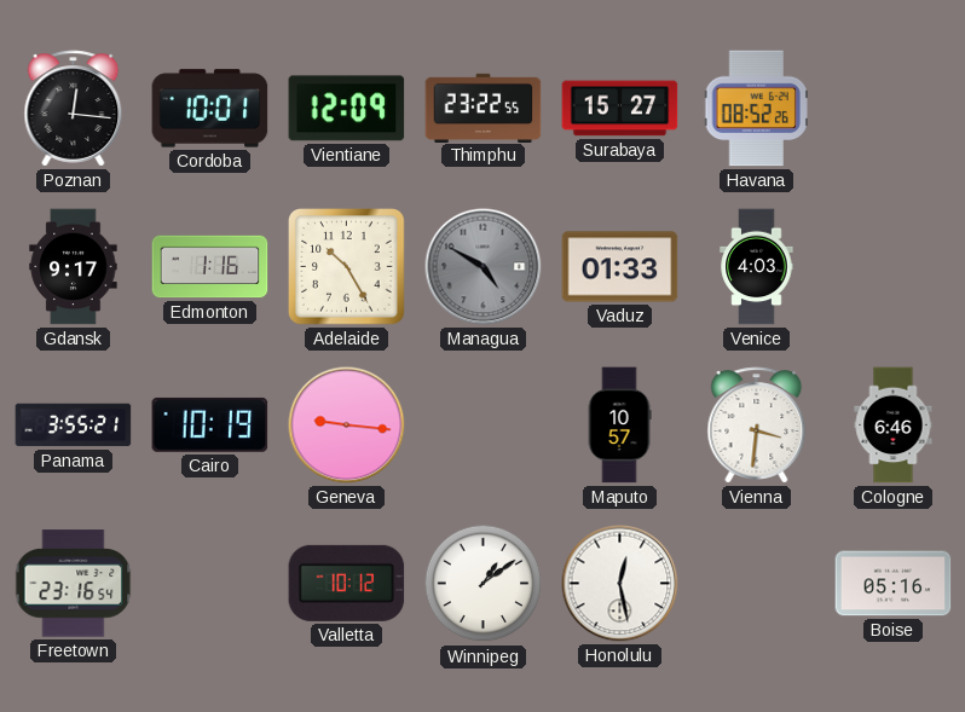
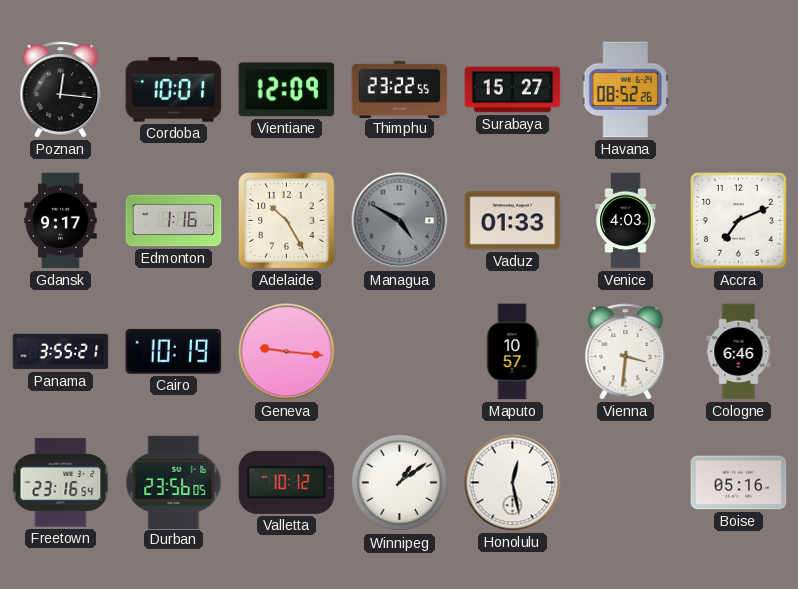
Accra: none -> 7:11 (739, 221)
Durban: none -> 23:56 (174, 482)
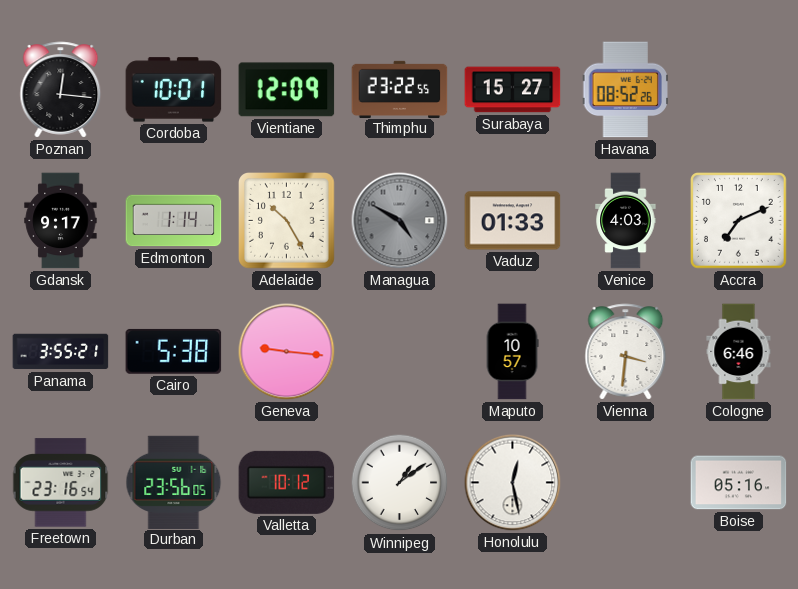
Edmonton: 1:16 -> 1:14 (174, 221)
Cairo: 10:19 -> 5:38 (174, 351)
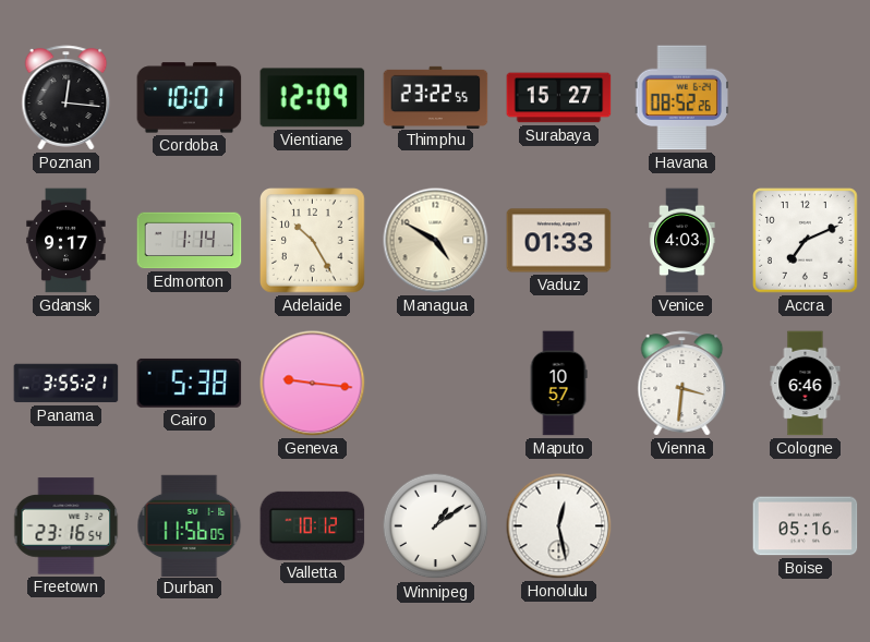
Managua dial: grey -> cream (436, 241)
Durban: 23:56 -> 11:56 (190, 525)
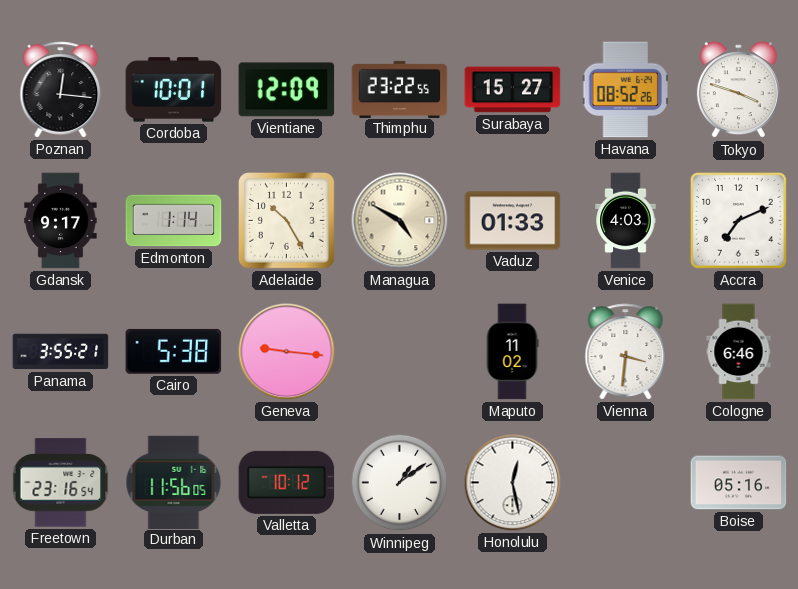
Tokyo: none -> 3:48 (738, 90)
Maputo: 10:57 -> 11:02 (512, 352)
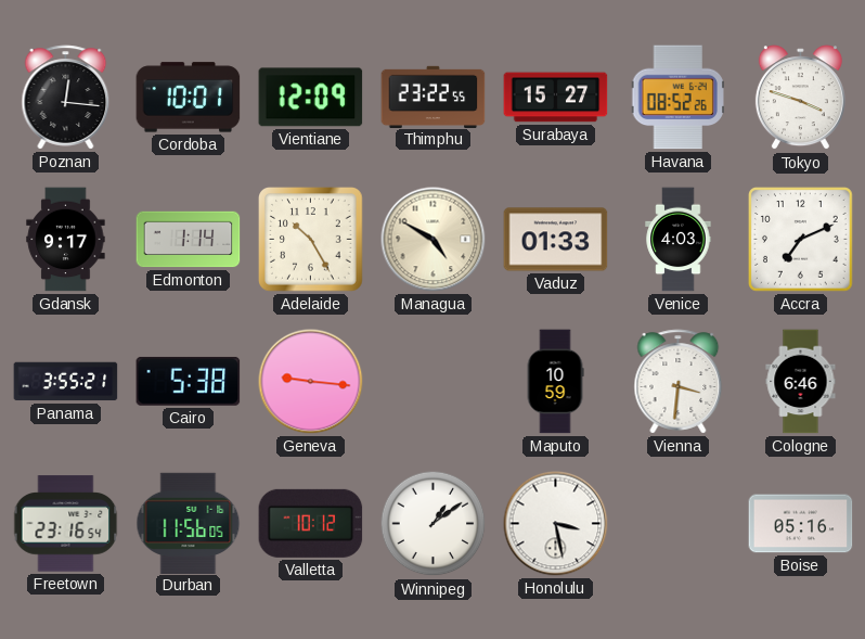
Maputo: 11:02 -> 10:59 (555, 382)
Honolulu: 12:28 -> 3:28 (556, 524)
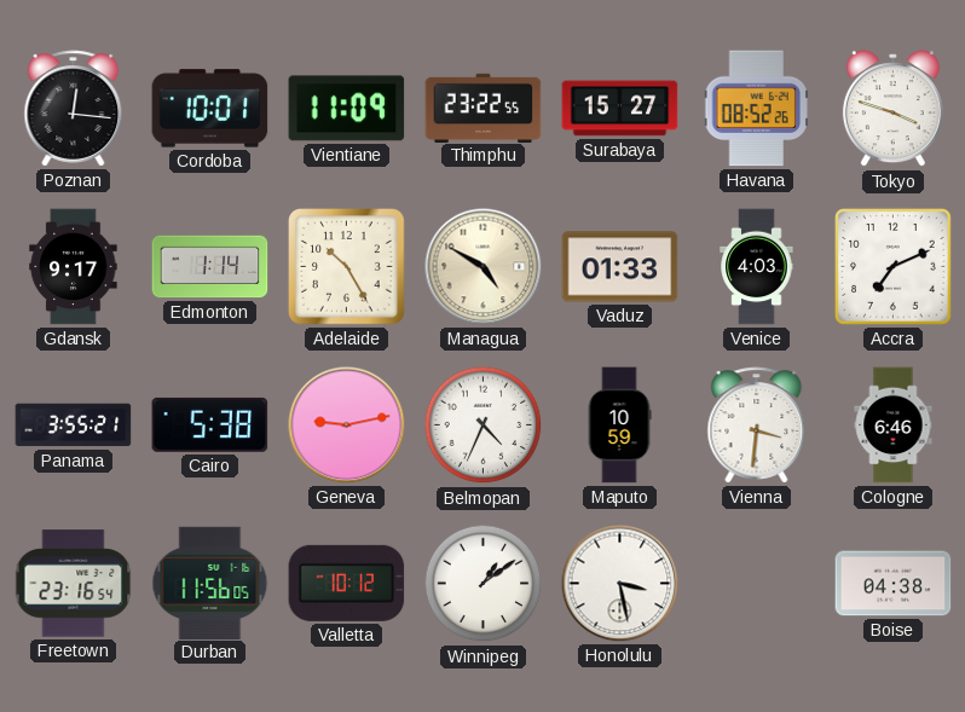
Vientiane: 12:09 -> 11:09 (347, 109)
Geneva: 9:16 -> 9:13 (347, 426)
Belmopan: none -> 4:34 (484, 426)
Boise: 05:16 -> 04:38 (894, 584)
